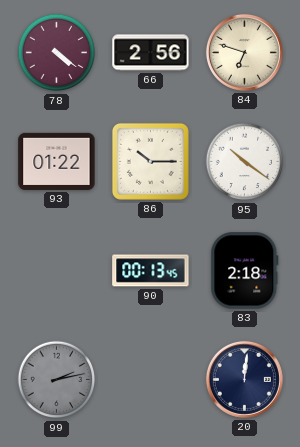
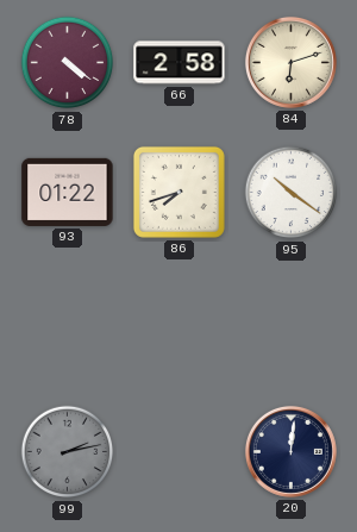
66: 2:56 -> 2:58 (180, 63)
84: 6:48 -> 6:12 (290, 62)
86: 10:15 -> 7:42 (178, 192)
90: 00:13 -> none (151, 271)
83: 2:18 -> none (245, 271)
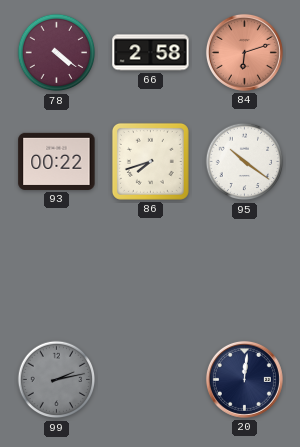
84 dial: cream -> salmon (244, 52)
93: 01:22 -> 00:22 (57, 161)
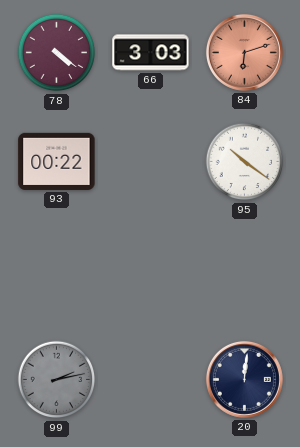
66: 2:58 -> 3:03 (151, 53)
86: 7:42 -> none (150, 161)
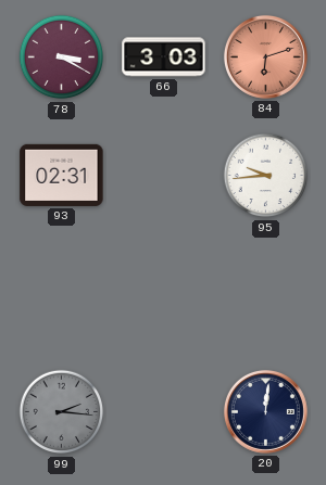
78: 4:21 -> 3:20 (62, 58)
93: 00:22 -> 02:31 (62, 175)
95: 10:21 -> 9:44 (266, 176)
99: 2:13 -> 2:16 (62, 412)
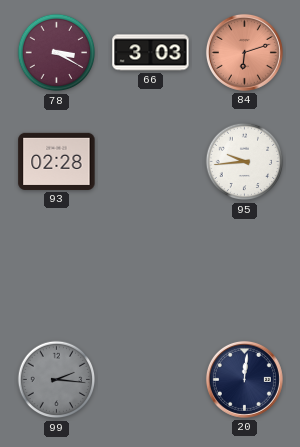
93: 02:31 -> 02:28 (57, 161)
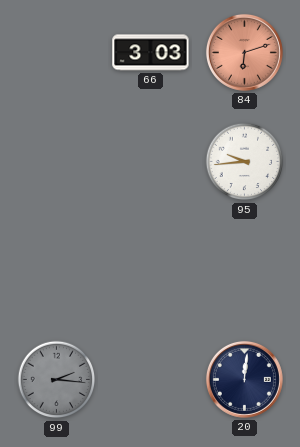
78: 3:20 -> none (57, 53)
93: 02:28 -> none (57, 161)
